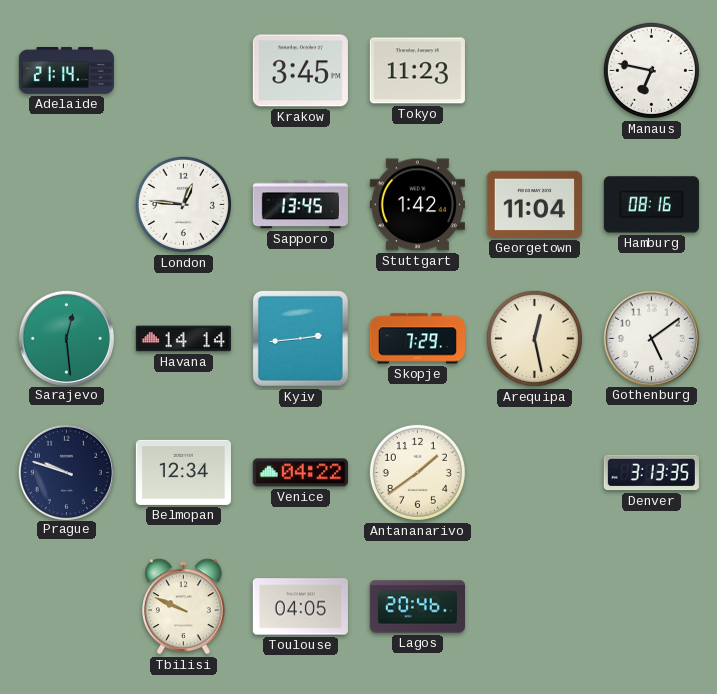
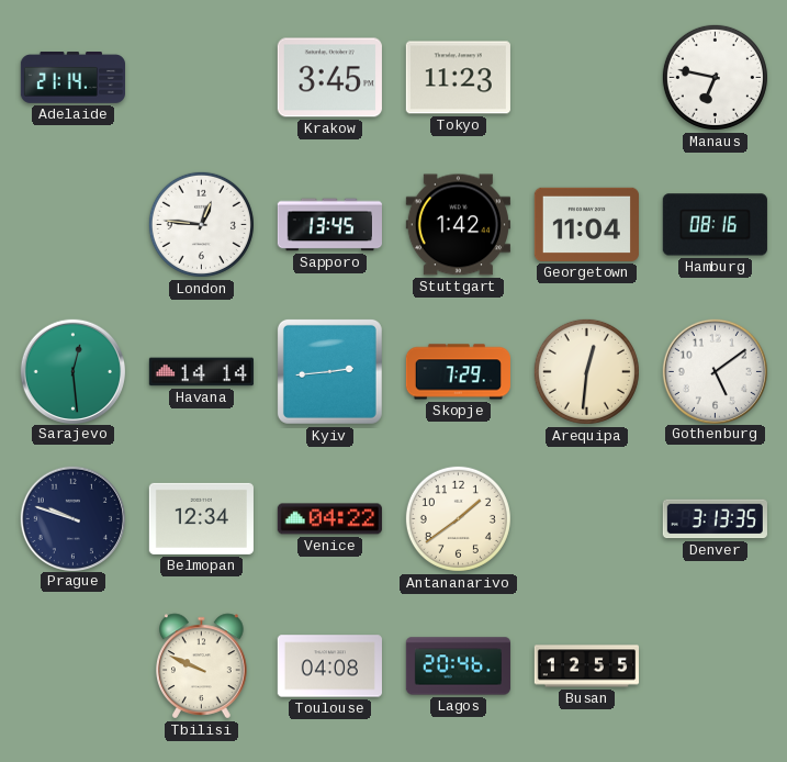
Arequipa: 12:28 -> 12:31 (586, 371)
Toulouse: 04:05 -> 04:08 (329, 666)
Busan: none -> 12:55 (586, 666)
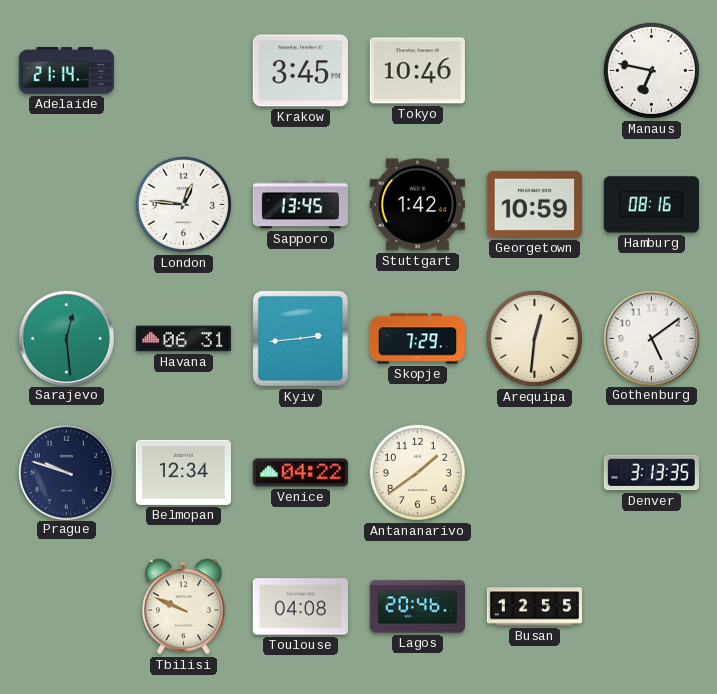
Tokyo: 11:23 -> 10:46 (417, 71)
Georgetown: 11:04 -> 10:59 (534, 204)
Havana: 14:14 -> 06:31 (183, 339)
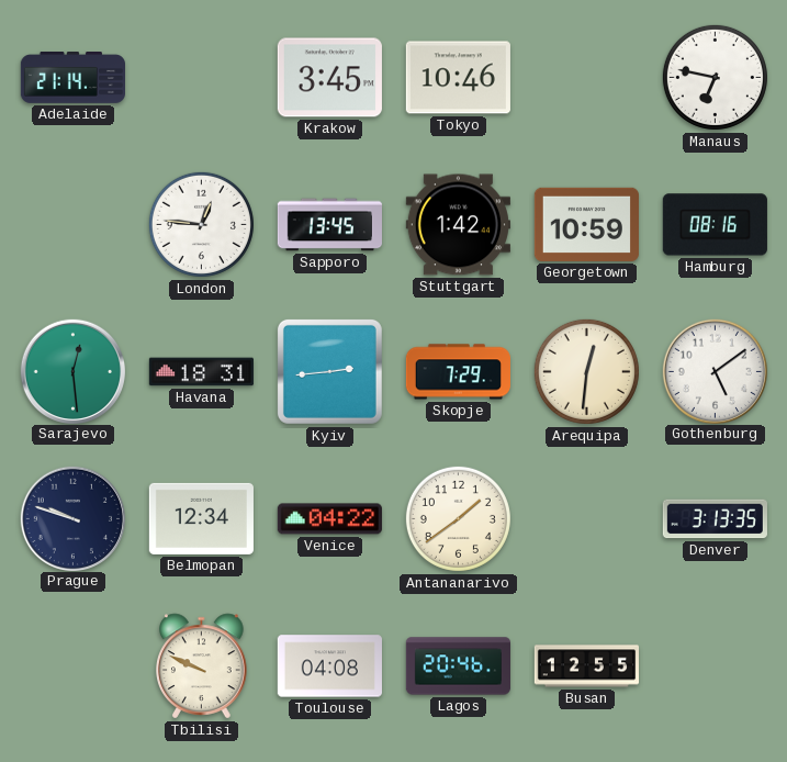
Havana: 06:31 -> 18:31 (201, 372)
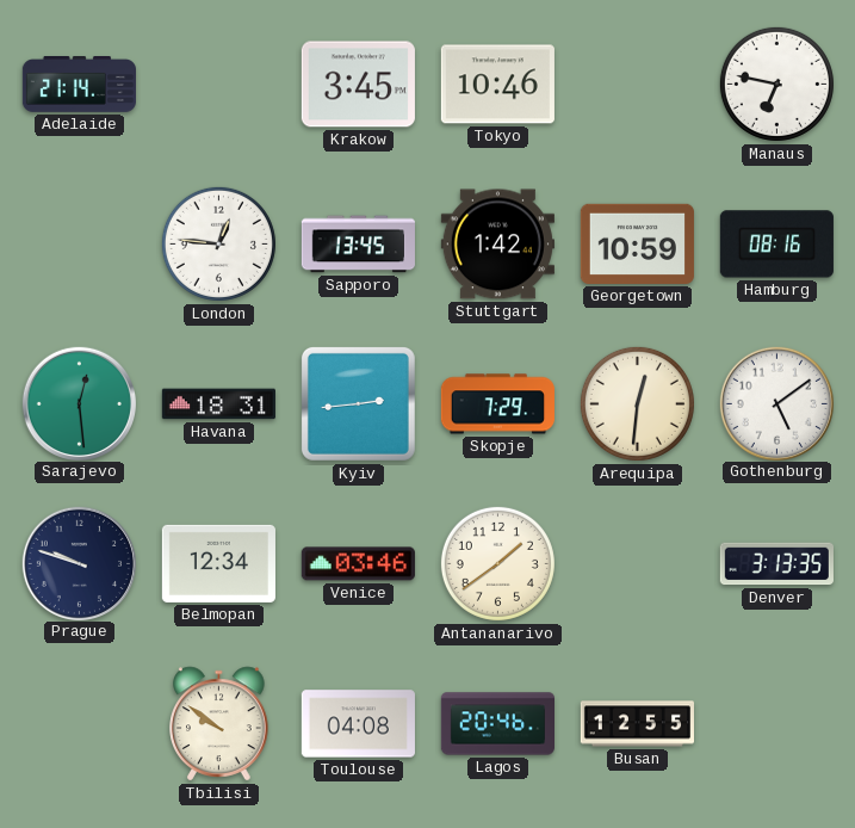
Venice: 04:22 -> 03:46 (358, 564)
Tbilisi: 9:49 -> 9:51 (219, 724)
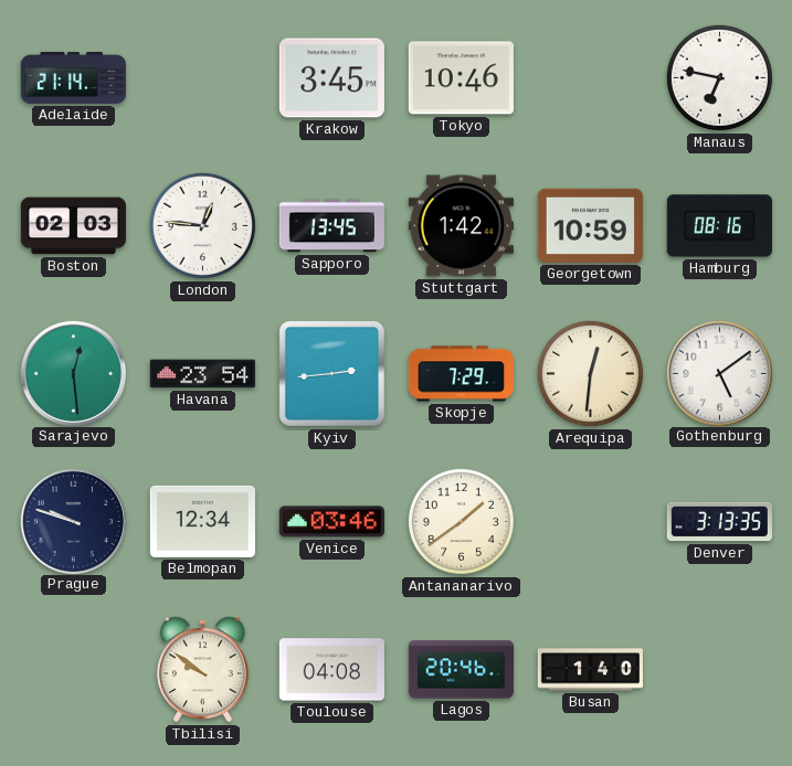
Boston: none -> 02:03 (73, 226)
Havana: 18:31 -> 23:54 (202, 374)
Busan: 12:55 -> 1:40 (590, 670)
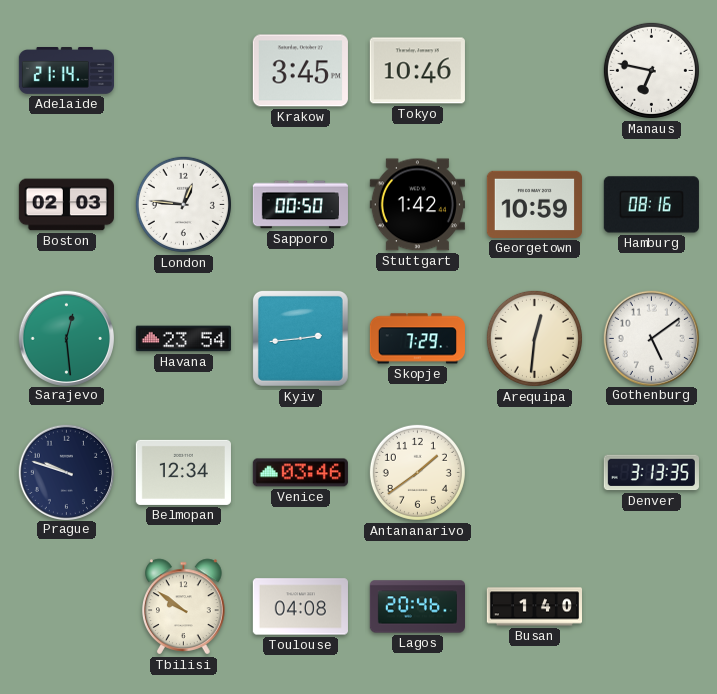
Sapporo: 13:45 -> 00:50 (300, 205)
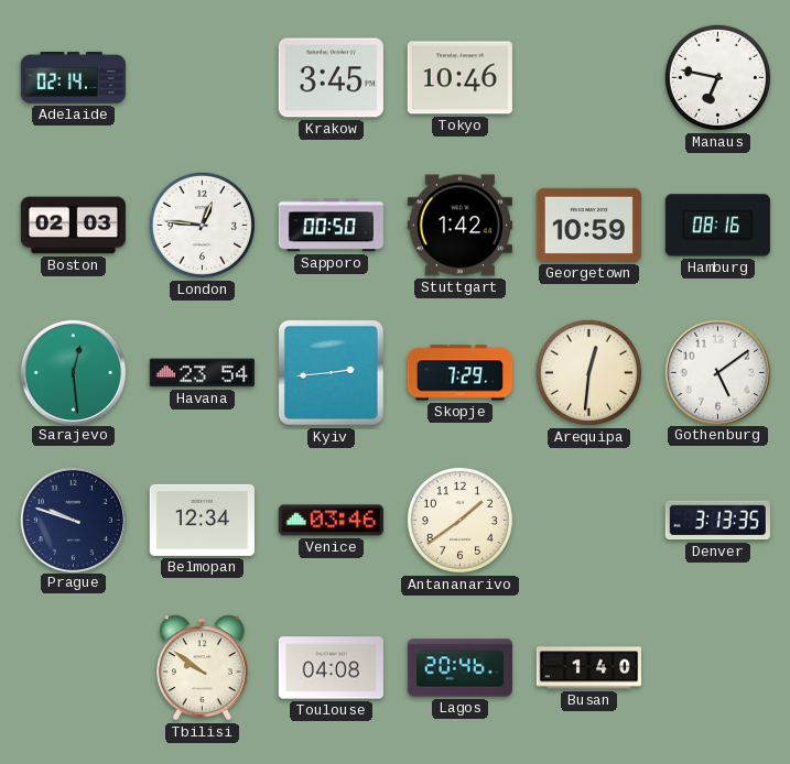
Adelaide: 21:14 -> 02:14 (73, 78)
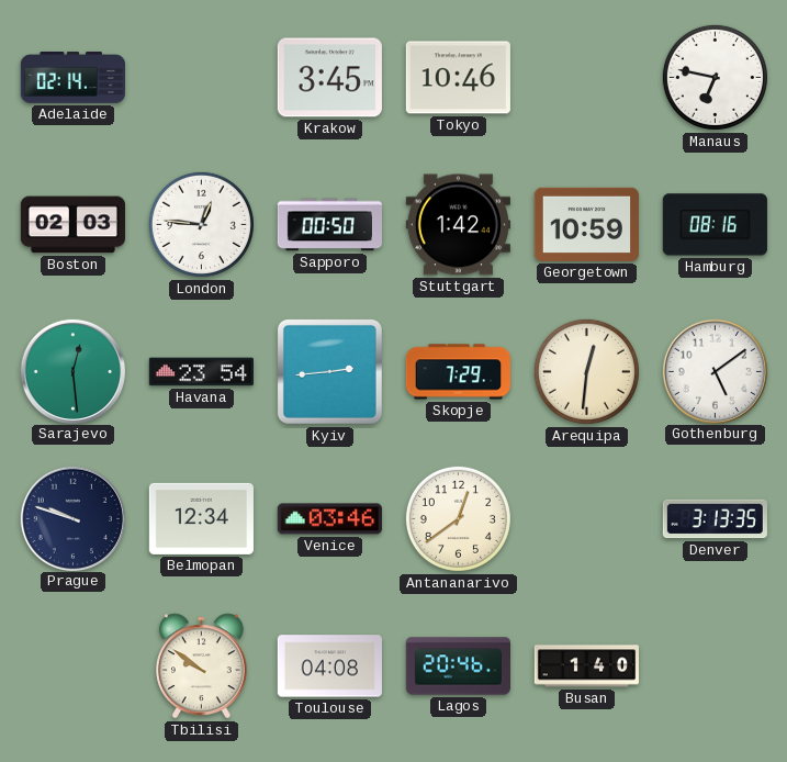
Antananarivo: 1:39 -> 12:39 (458, 518)
